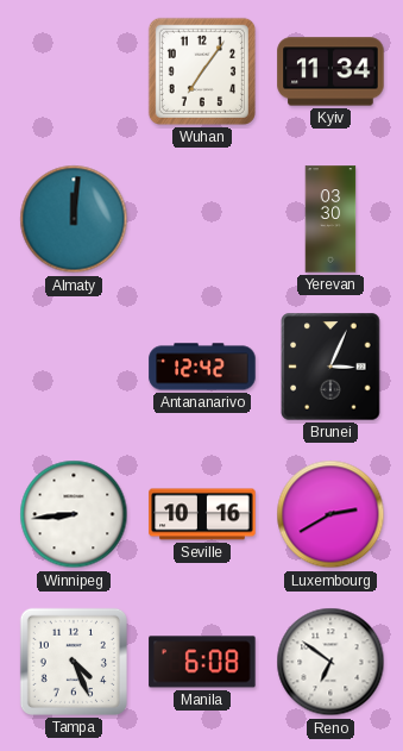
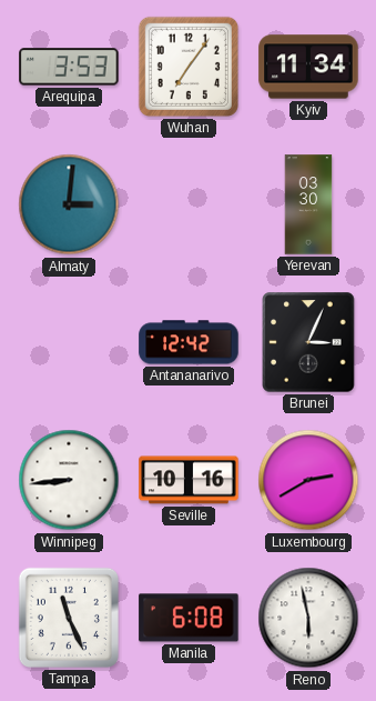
Arequipa: none -> 3:53 (69, 67)
Almaty: 12:01 -> 3:01 (69, 204)
Tampa: 4:26 -> 11:26 (69, 618)
Reno: 6:51 -> 5:58 (308, 618)
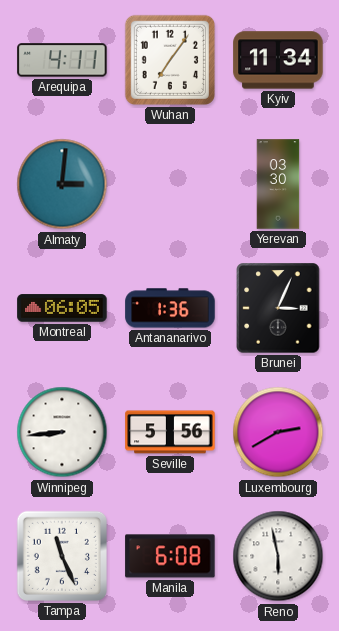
Arequipa: 3:53 -> 4:11 (62, 60)
Montreal: none -> 06:05 (62, 308)
Antananarivo: 12:42 -> 1:36 (170, 308)
Seville: 10:16 -> 5:56 (170, 432)
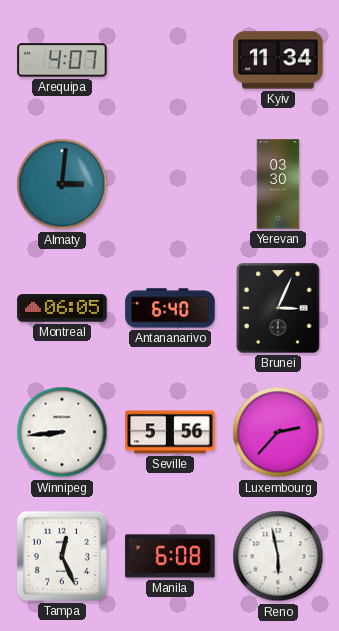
Arequipa: 4:11 -> 4:07 (62, 60)
Wuhan: 7:06 -> none (170, 60)
Antananarivo: 1:36 -> 6:40 (170, 308)
Luxembourg: 2:40 -> 2:37 (278, 432)
Tampa: 11:26 -> 12:26 (62, 556)
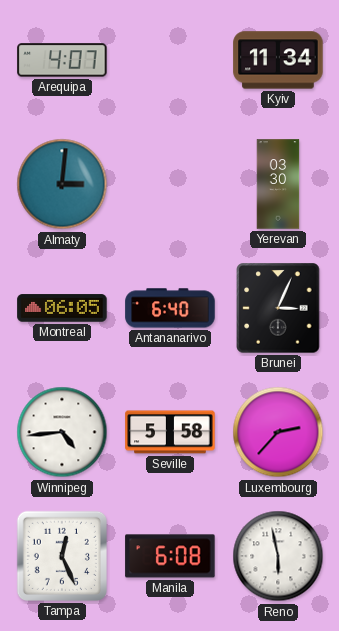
Winnipeg: 8:44 -> 4:44 (62, 432)
Seville: 5:56 -> 5:58 (170, 432)
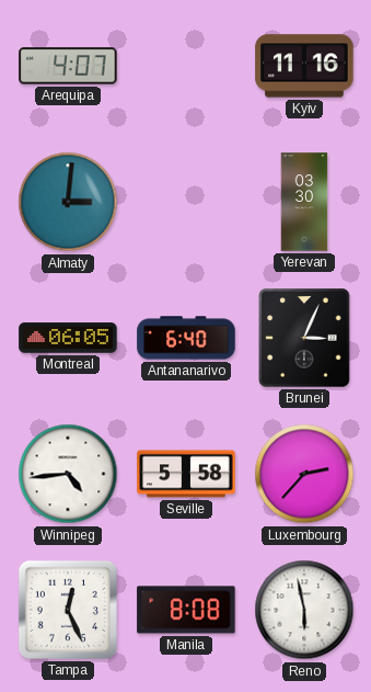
Kyiv: 11:34 -> 11:16 (304, 66)
Manila: 6:08 -> 8:08 (186, 610)
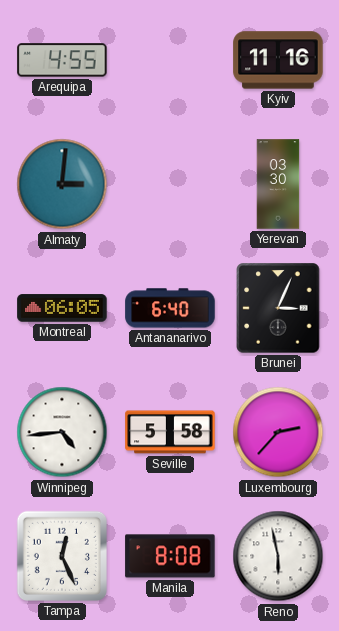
Arequipa: 4:07 -> 4:55 (62, 60)
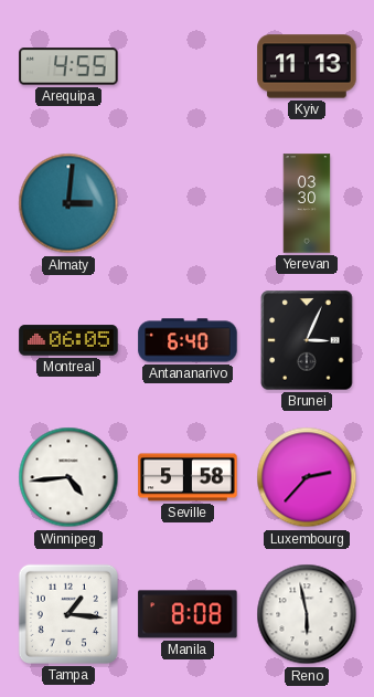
Kyiv: 11:16 -> 11:13 (307, 66)
Tampa: 12:26 -> 1:16 (68, 614)
